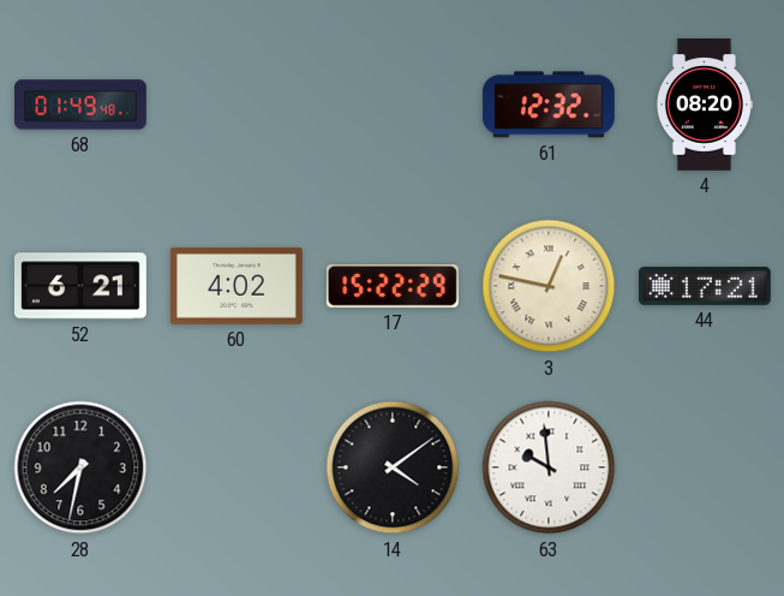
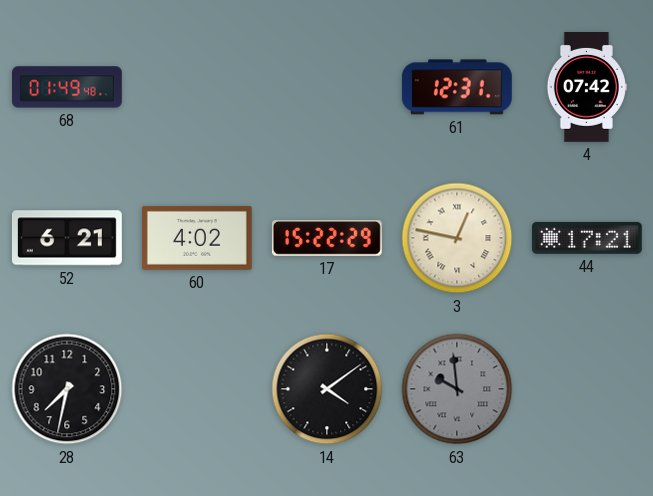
61: 12:32 -> 12:31 (457, 87)
4: 08:20 -> 07:42 (586, 88)
63 dial: white -> grey (457, 389)
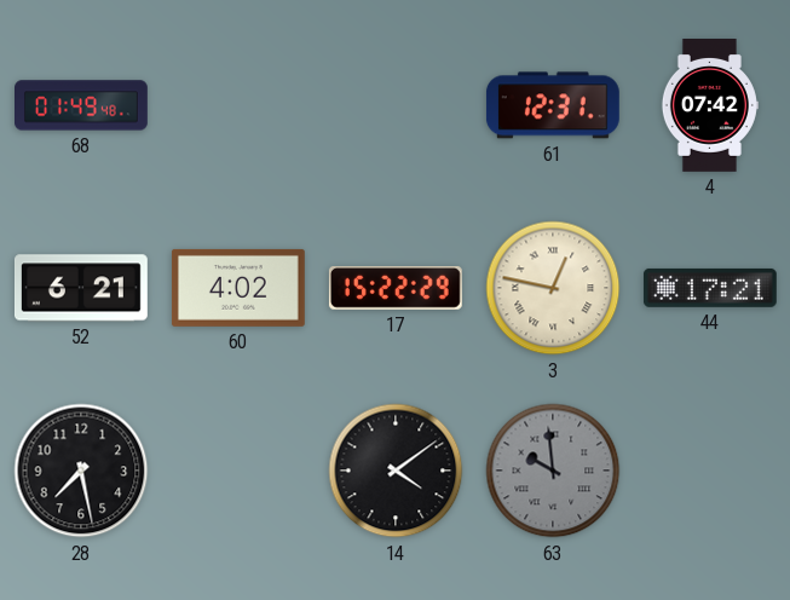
28: 7:32 -> 7:28 (81, 471)
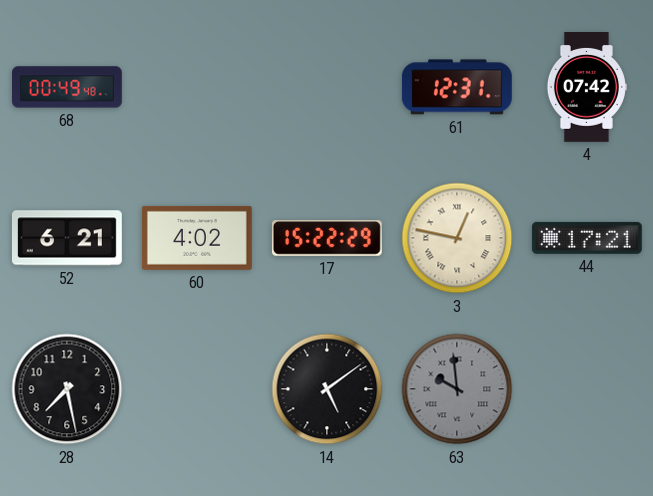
68: 01:49 -> 00:49 (68, 87)
14: 4:09 -> 5:09 (327, 389)
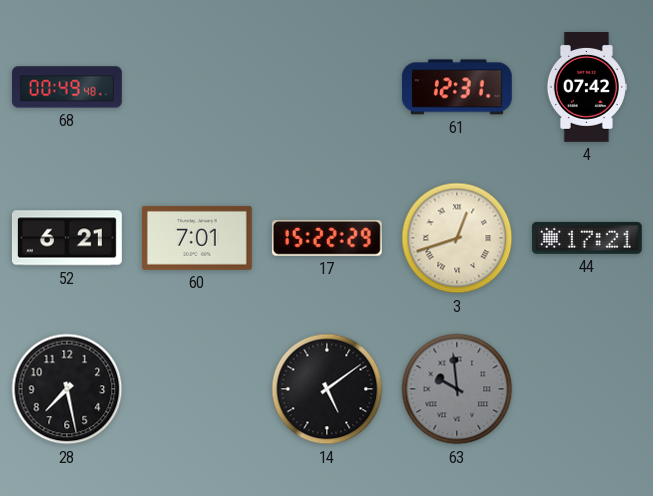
60: 4:02 -> 7:01 (197, 238)
3: 12:47 -> 12:42 (457, 238)
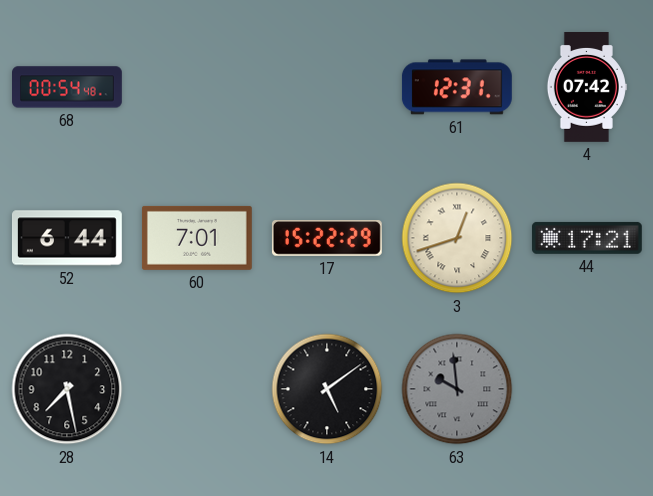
68: 00:49 -> 00:54 (68, 87)
52: 6:21 -> 6:44 (67, 238)
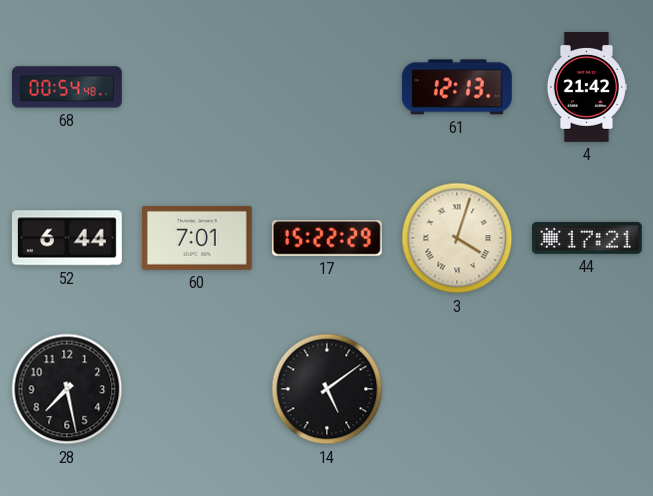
61: 12:31 -> 12:13 (457, 87)
4: 07:42 -> 21:42 (586, 88)
3: 12:42 -> 4:03 (457, 238)
63: 9:59 -> none (457, 389)
